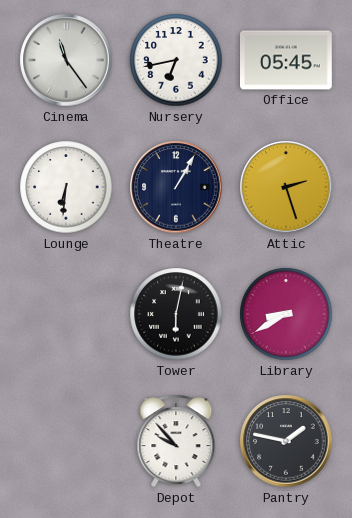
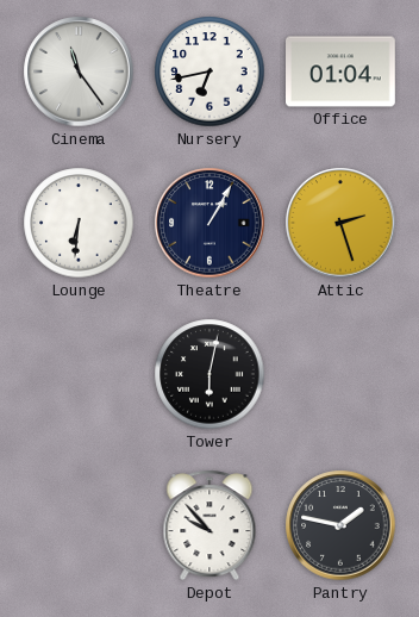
Office: 05:45 -> 01:04 (342, 71)
Library: 8:40 -> none (286, 314)
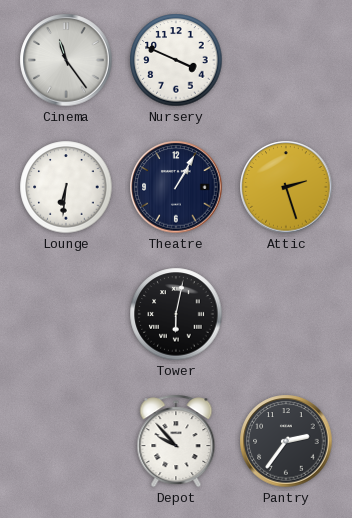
Nursery: 6:43 -> 3:49 (176, 60)
Office: 01:04 -> none (342, 71)
Pantry: 1:47 -> 2:36 (286, 441)
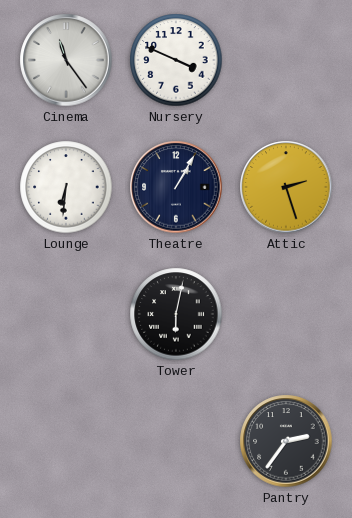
Depot: 9:53 -> none (176, 441)
